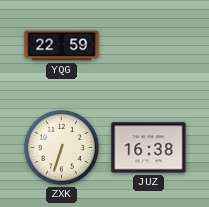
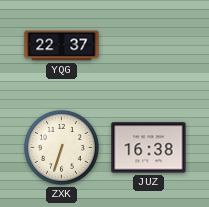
YQG: 22:59 -> 22:37 (62, 46)
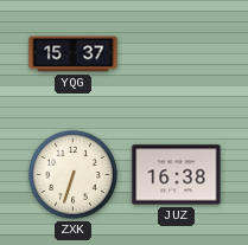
YQG: 22:37 -> 15:37 (74, 54)
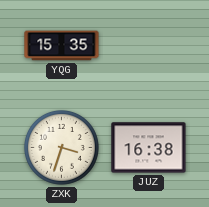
YQG: 15:37 -> 15:35 (62, 46)
ZXK: 6:33 -> 3:33 (61, 147)
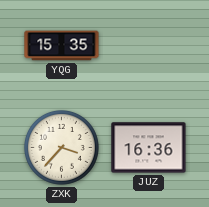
ZXK: 3:33 -> 3:37 (61, 147)
JUZ: 16:38 -> 16:36 (149, 148)
